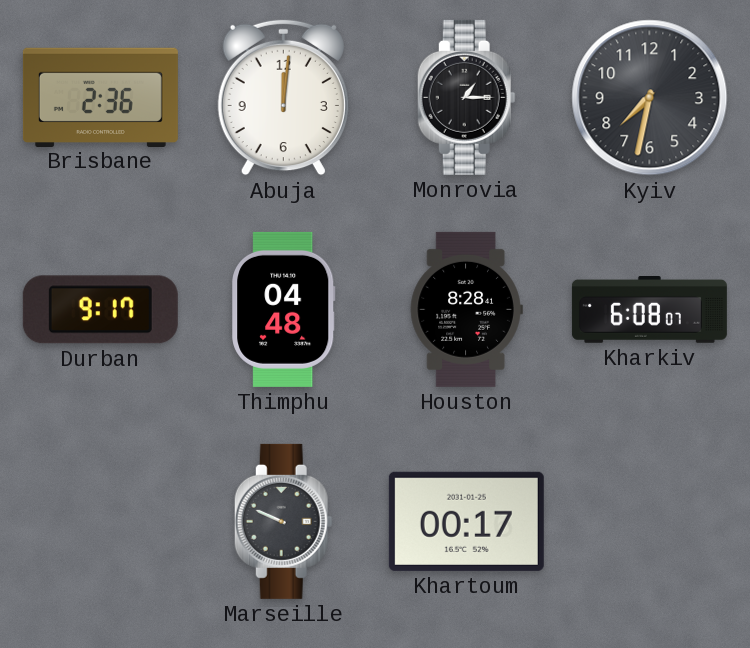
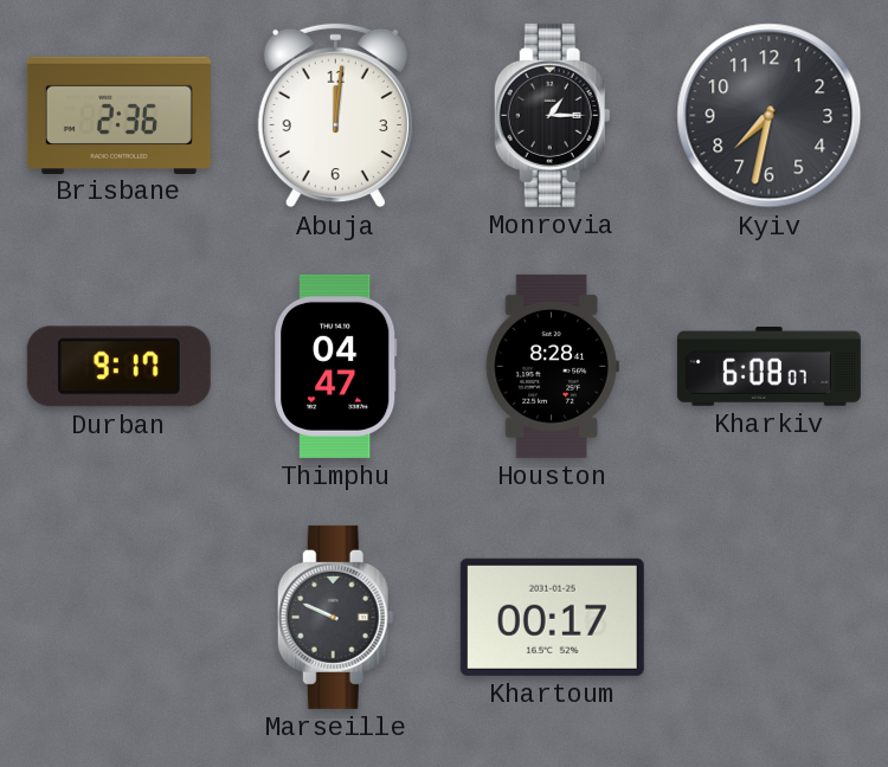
Thimphu: 04:48 -> 04:47 (336, 366)
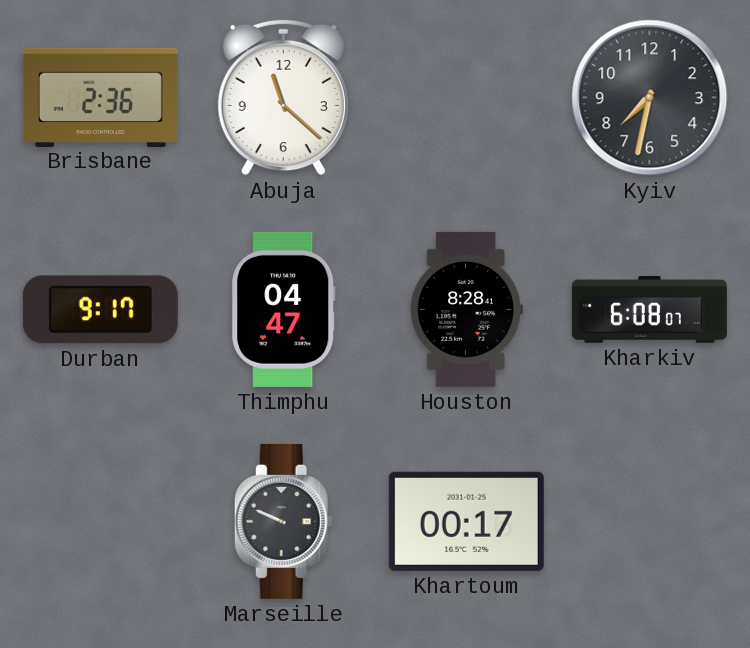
Abuja: 12:01 -> 11:22 (283, 98)
Monrovia: 1:15 -> none (552, 115)
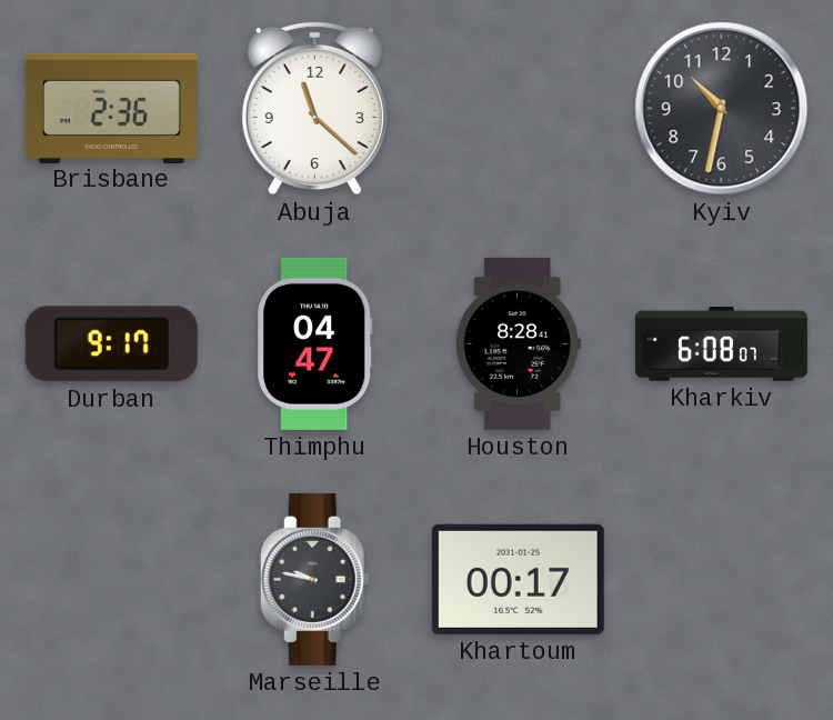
Kyiv: 7:32 -> 10:32 (722, 109)
Marseille: 9:49 -> 9:47 (314, 579)
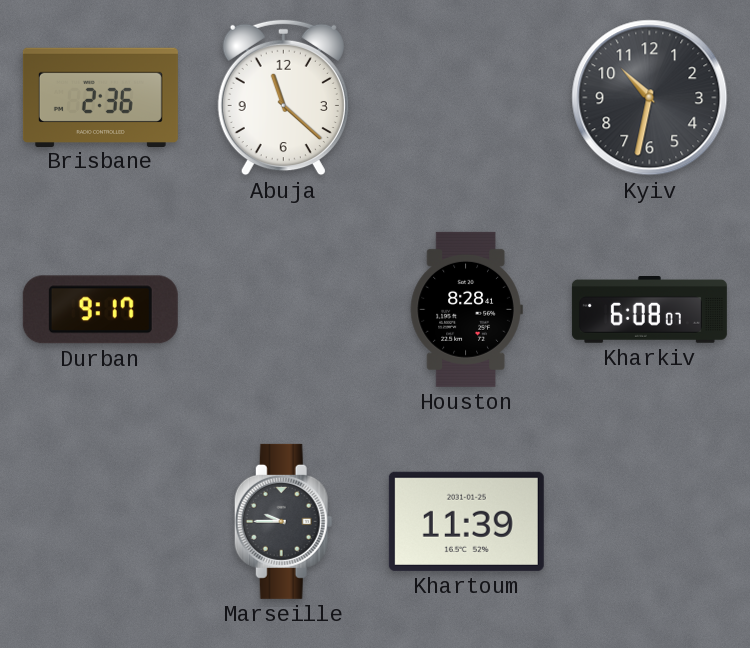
Thimphu: 04:47 -> none (315, 343)
Marseille: 9:47 -> 9:45 (283, 521)
Khartoum: 00:17 -> 11:39 (466, 521)
